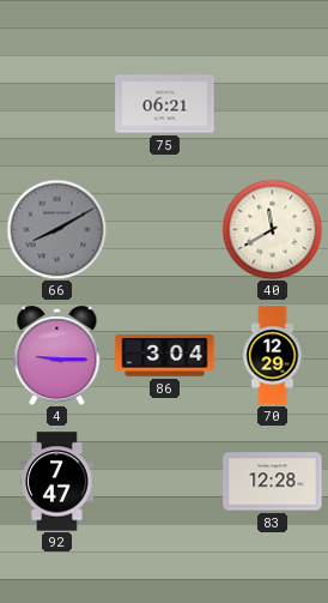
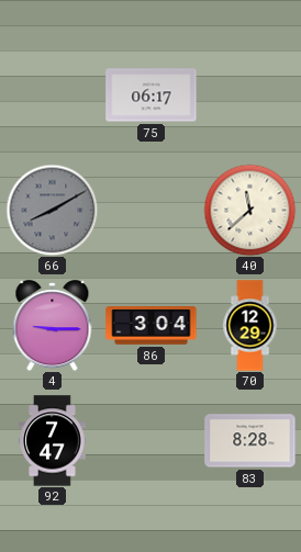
75: 06:21 -> 06:17 (152, 95)
40: 11:40 -> 11:38 (249, 210)
83: 12:28 -> 8:28 (250, 441)
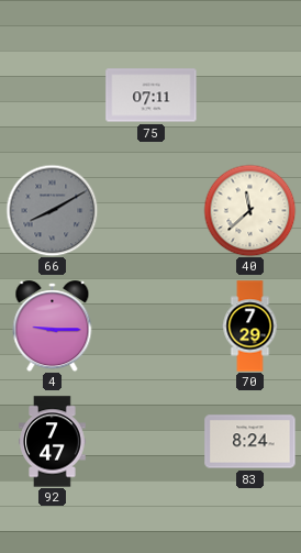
75: 06:17 -> 07:11 (152, 96)
86: 3:04 -> none (152, 326)
70: 12:29 -> 7:29 (250, 327)
83: 8:28 -> 8:24 (250, 442)
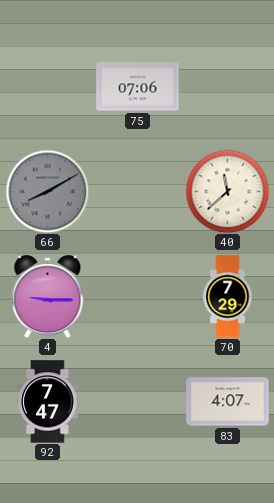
75: 07:11 -> 07:06 (138, 87)
83: 8:24 -> 4:07 (228, 402)
